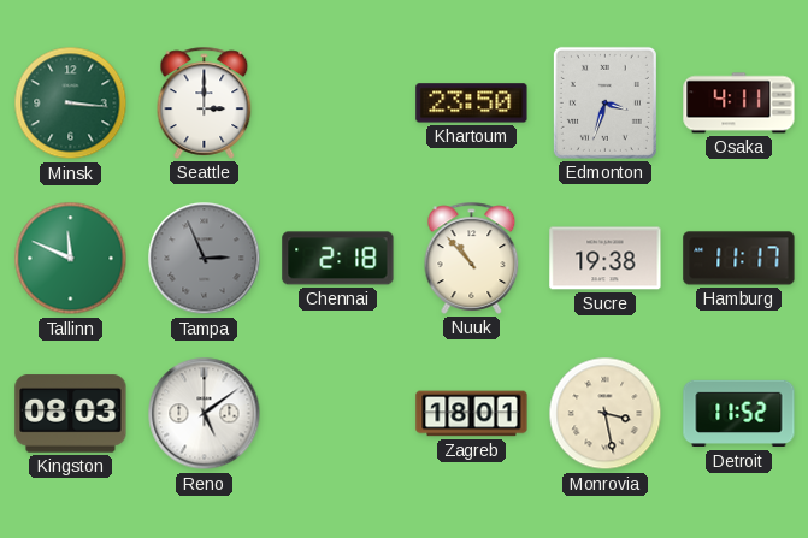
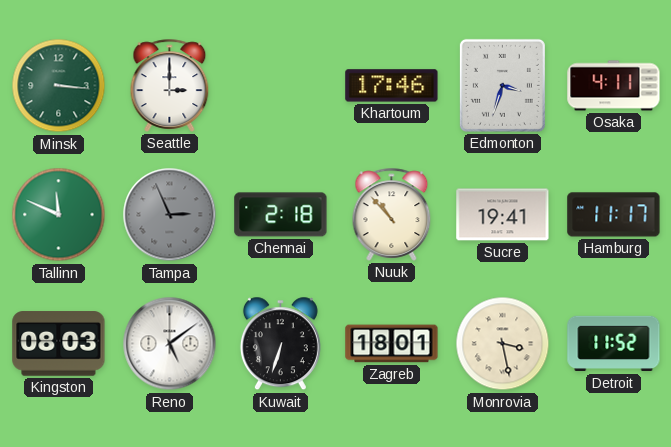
Khartoum: 23:50 -> 17:46 (392, 86)
Sucre: 19:38 -> 19:41 (503, 215)
Kuwait: none -> 6:33 (280, 344)
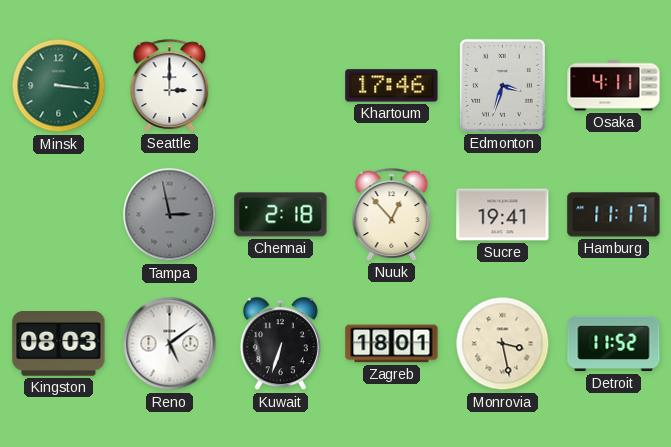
Tallinn: 11:49 -> none (59, 215)
Tampa: 2:56 -> 2:58 (170, 215)
Nuuk: 10:53 -> 12:53 (392, 214)
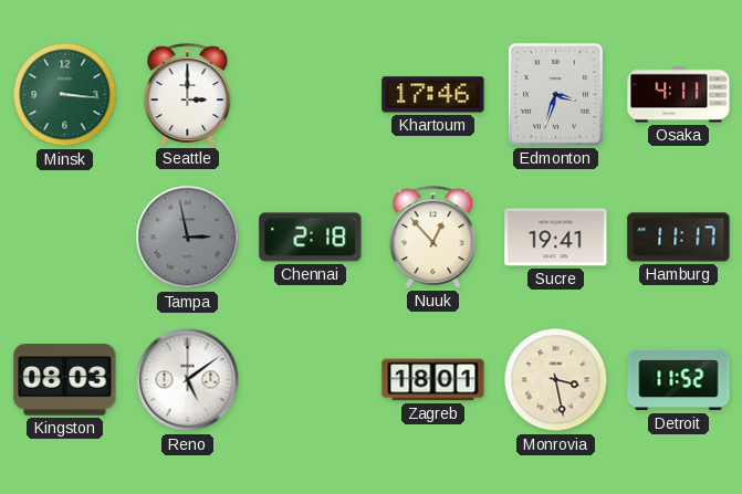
Kuwait: 6:33 -> none (280, 344)
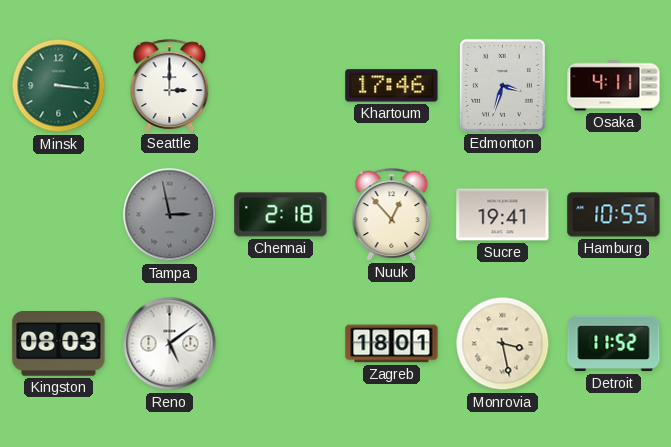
Hamburg: 11:17 -> 10:55 (614, 215)
